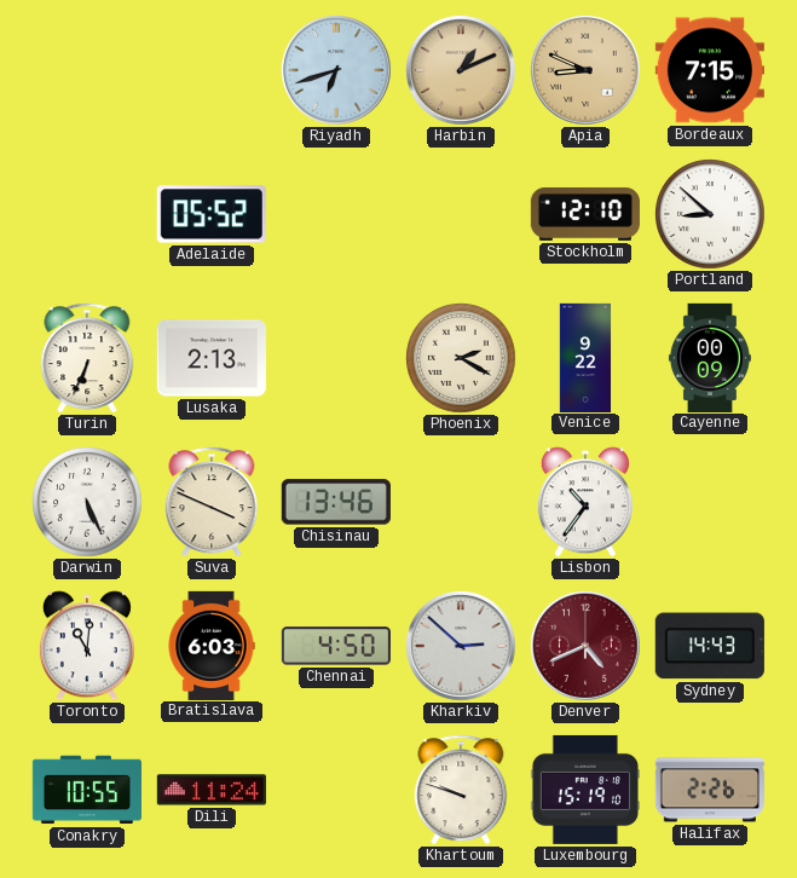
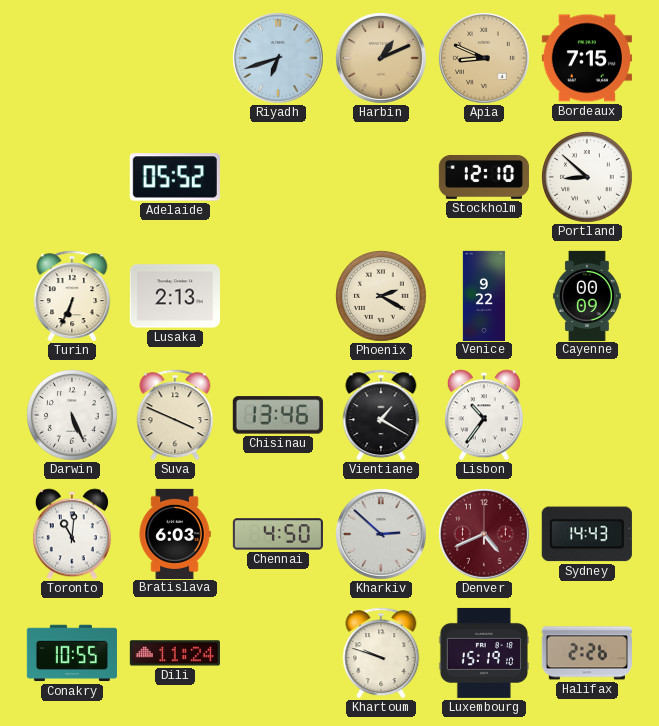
Vientiane: none -> 1:20 (381, 415)
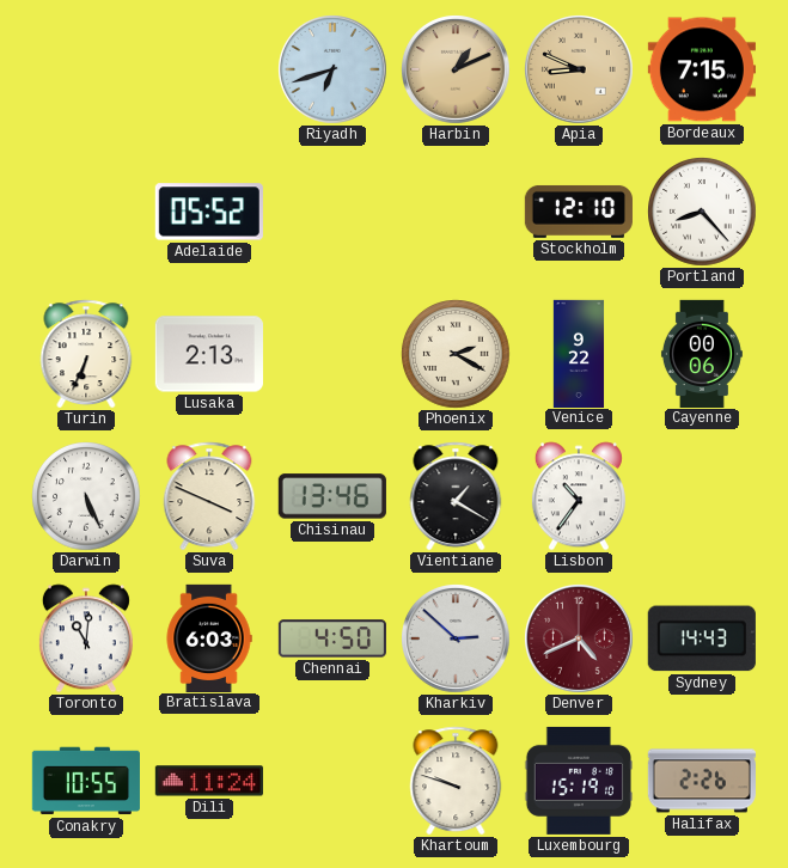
Portland: 8:52 -> 8:23 (702, 212)
Cayenne: 00:09 -> 00:06 (702, 353)
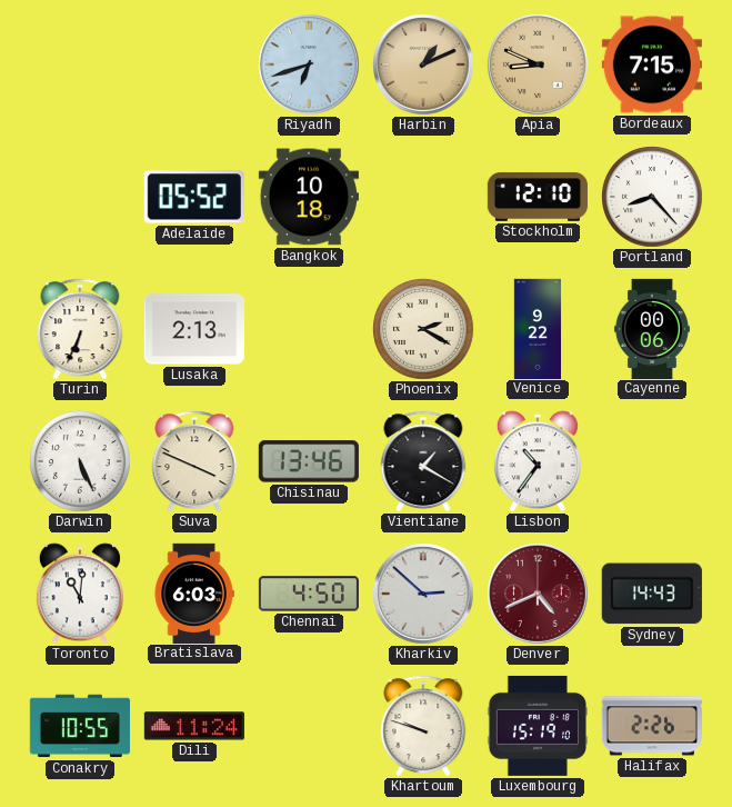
Bangkok: none -> 10:18 (309, 197)
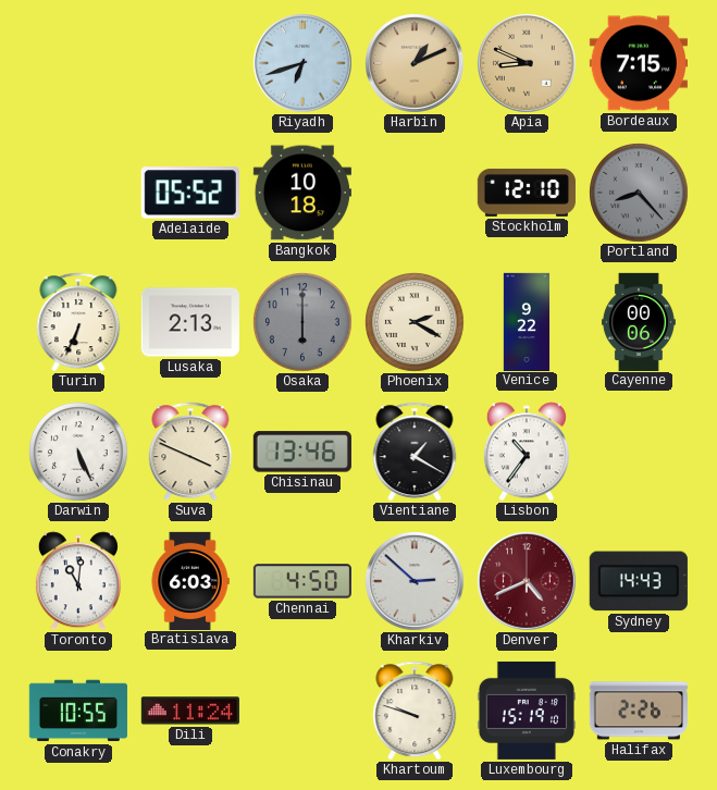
Portland dial: white -> grey (639, 193)
Osaka: none -> 6:00 (302, 322)
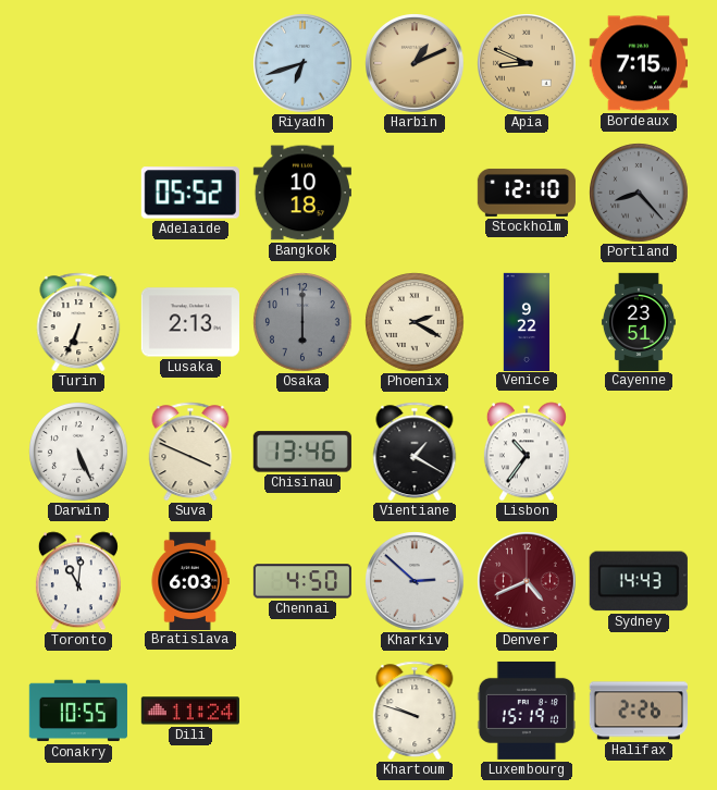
Cayenne: 00:06 -> 23:51 (639, 321)
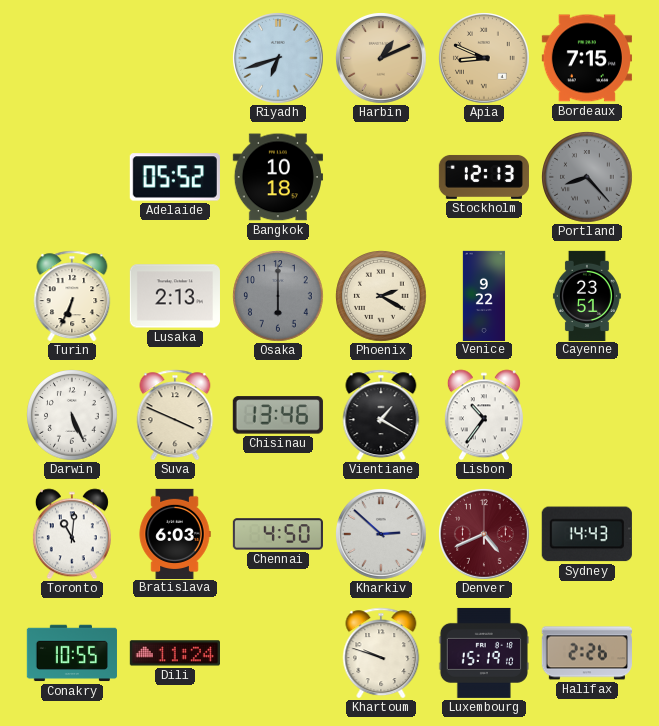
Stockholm: 12:10 -> 12:13 (484, 177)
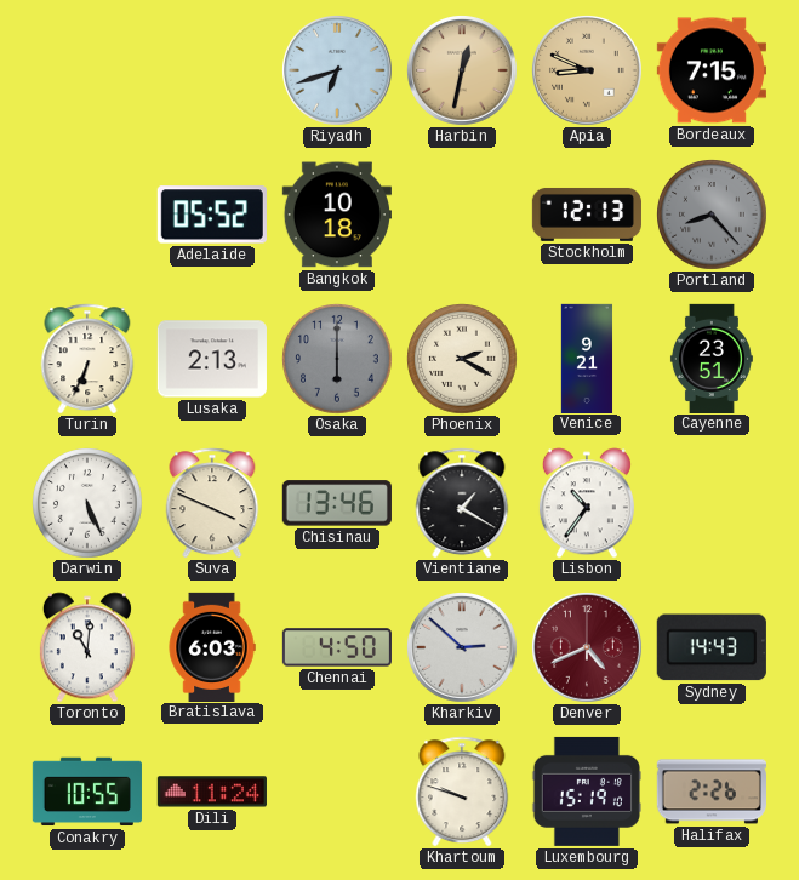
Harbin: 1:11 -> 12:32 (463, 72)
Venice: 9:22 -> 9:21 (587, 358)
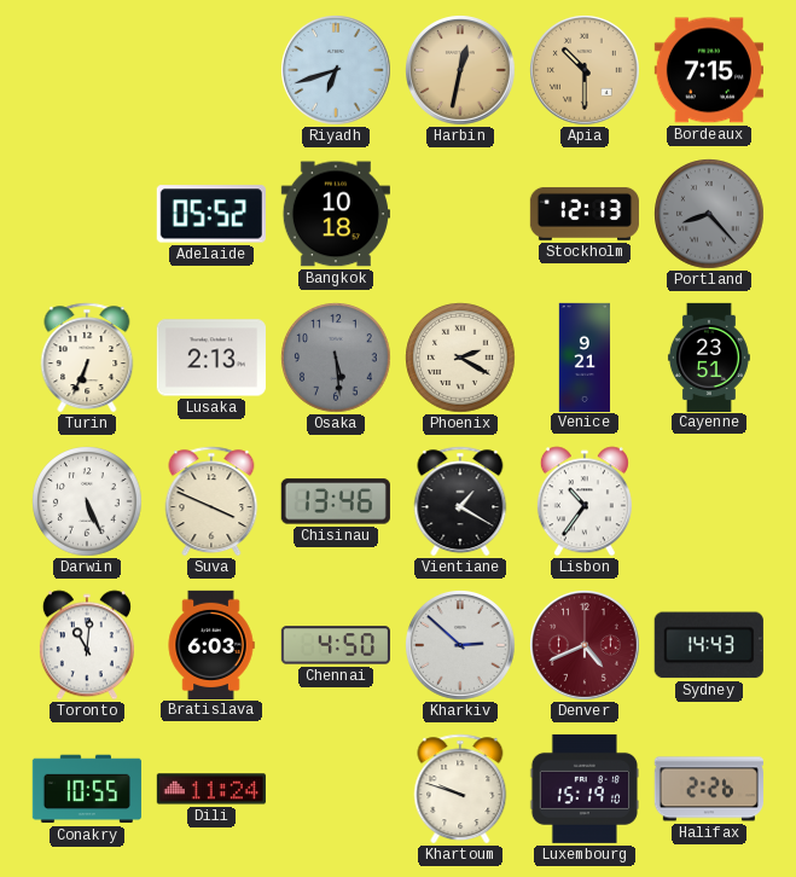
Apia: 8:49 -> 10:30 (586, 71)
Osaka: 6:00 -> 5:29 (336, 358)
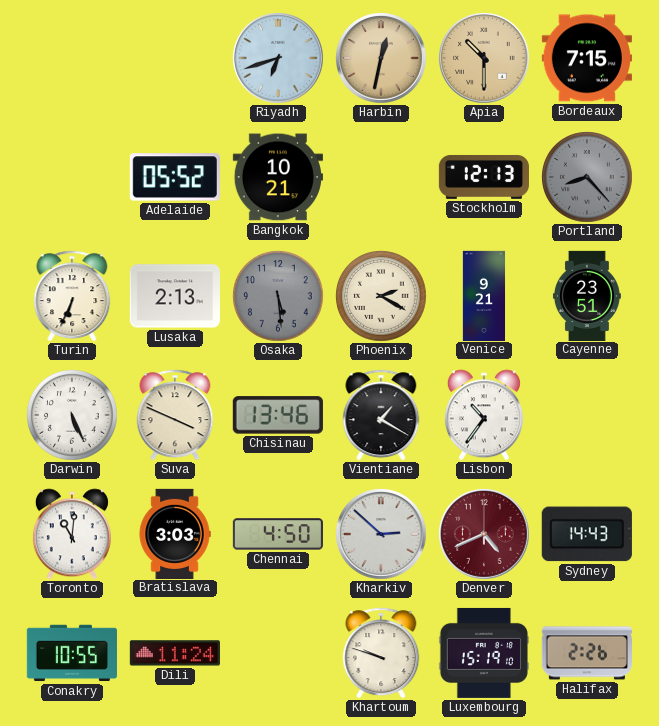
Bangkok: 10:18 -> 10:21 (278, 177)
Bratislava: 6:03 -> 3:03 (175, 533)
